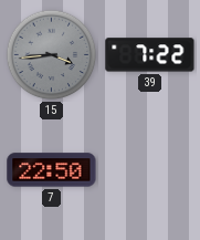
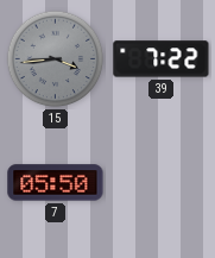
7: 22:50 -> 05:50 (56, 183)
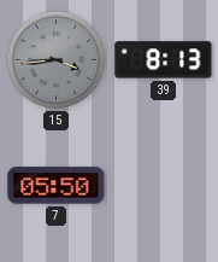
39: 7:22 -> 8:13 (164, 60)
